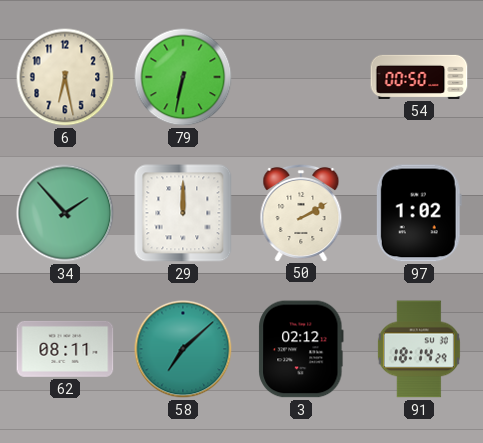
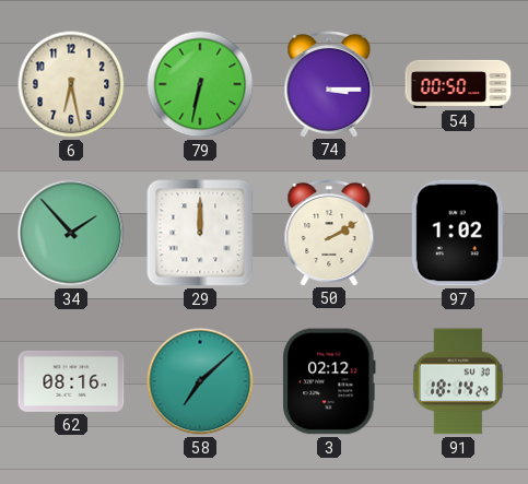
74: none -> 3:15 (329, 83)
62: 08:11 -> 08:16 (71, 381)
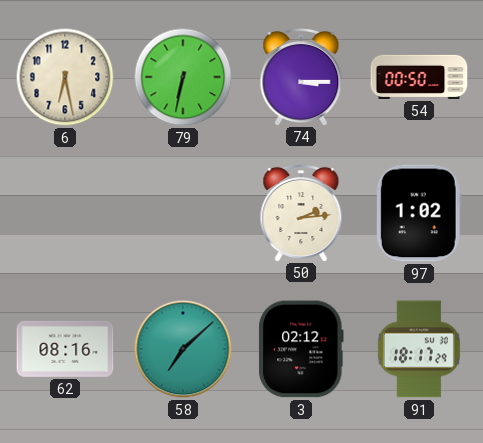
34: 1:53 -> none (71, 233)
29: 12:00 -> none (200, 233)
50: 2:10 -> 2:14 (301, 212)
91: 18:14 -> 18:17 (419, 349)
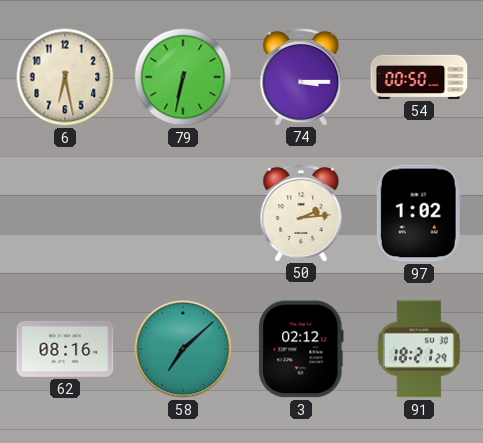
91: 18:17 -> 18:21 (419, 349)
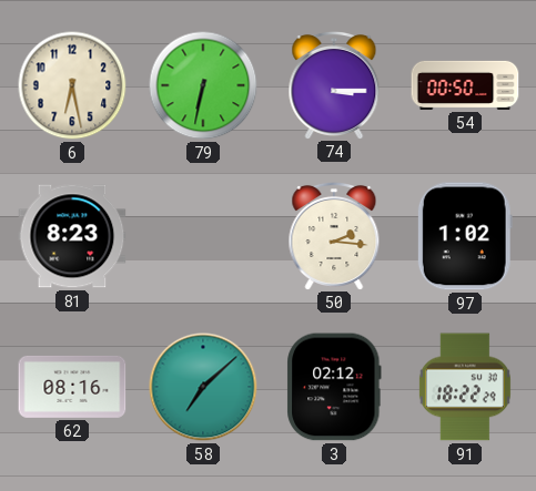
81: none -> 8:23 (72, 236)
50: 2:14 -> 2:16 (334, 235)
91: 18:21 -> 18:22 (465, 387)
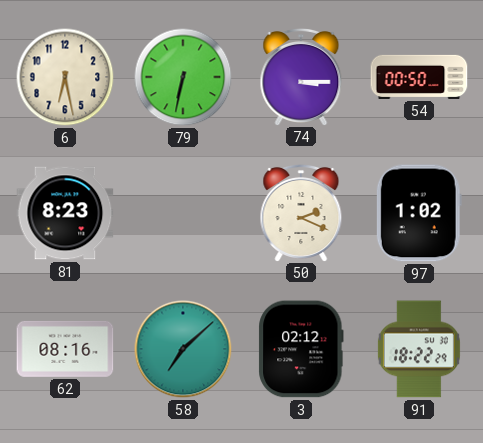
50: 2:16 -> 2:19 (301, 212)
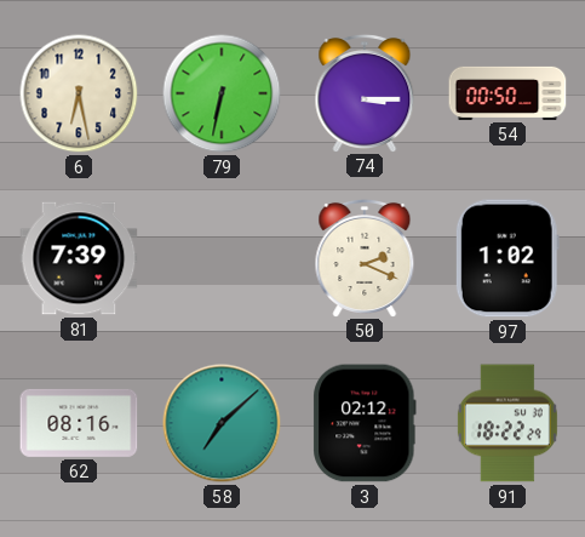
81: 8:23 -> 7:39 (79, 258)
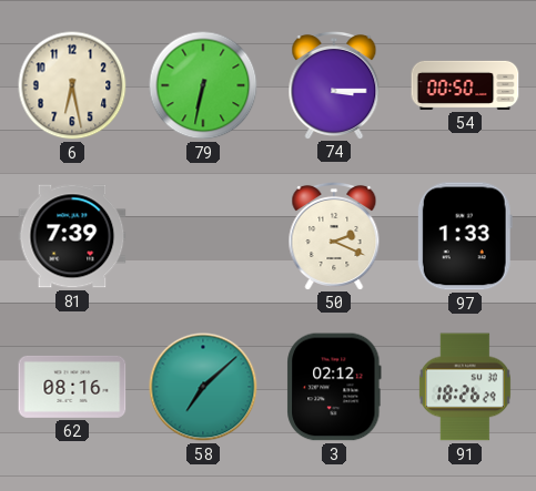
97: 1:02 -> 1:33 (465, 236)
91: 18:22 -> 18:26 (465, 387)
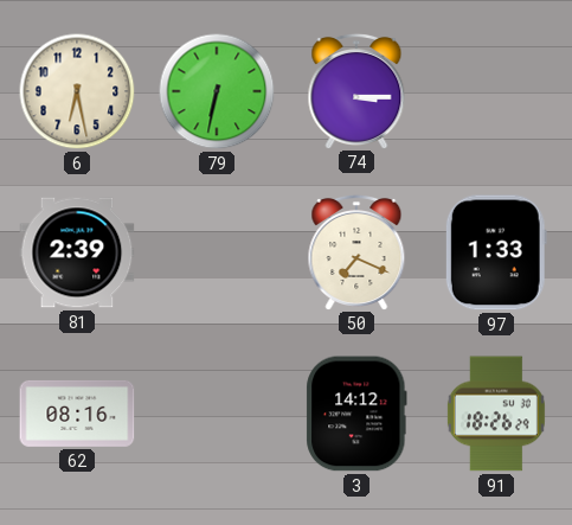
54: 00:50 -> none (465, 85)
81: 7:39 -> 2:39 (77, 252)
50: 2:19 -> 7:19 (356, 251)
58: 7:08 -> none (203, 387)
3: 02:12 -> 14:12 (356, 414)
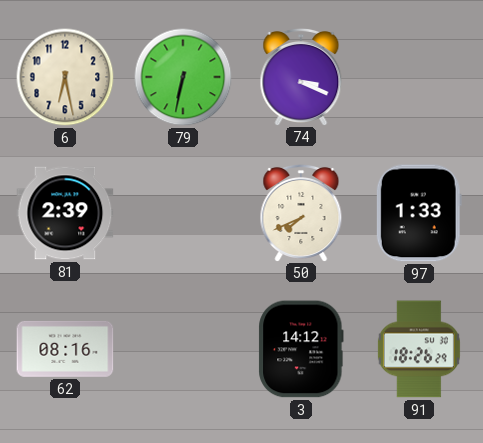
74: 3:15 -> 3:19 (301, 76)
50: 7:19 -> 7:41 (301, 212)
